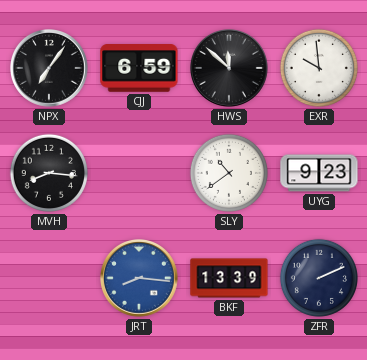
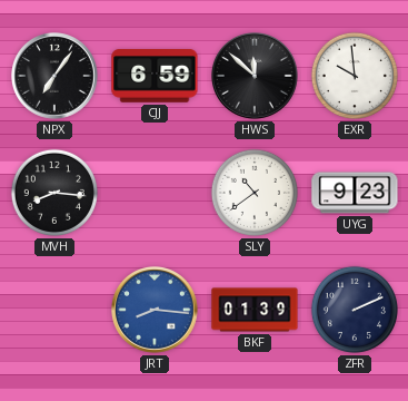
BKF: 13:39 -> 01:39 (255, 310)
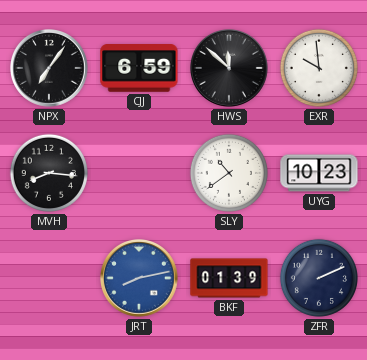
UYG: 9:23 -> 10:23 (319, 173)
JRT: 8:16 -> 8:13 (140, 279)
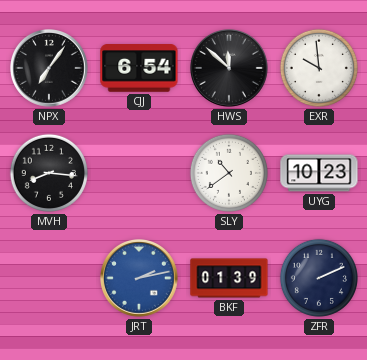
CJJ: 6:59 -> 6:54 (139, 69)
JRT: 8:13 -> 2:13 (140, 279)
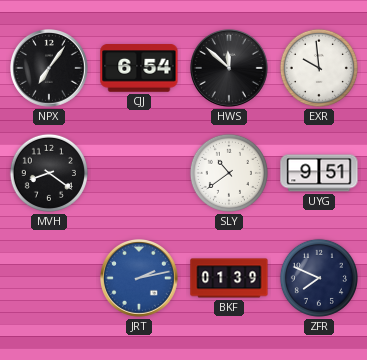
MVH: 8:16 -> 8:21 (49, 173)
UYG: 10:23 -> 9:51 (319, 173)
ZFR: 2:11 -> 7:49 (319, 278)
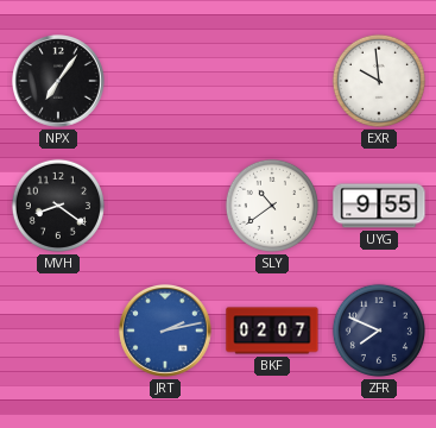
CJJ: 6:54 -> none (139, 69)
HWS: 11:52 -> none (230, 69)
UYG: 9:51 -> 9:55 (379, 206)
BKF: 01:39 -> 02:07 (272, 331)
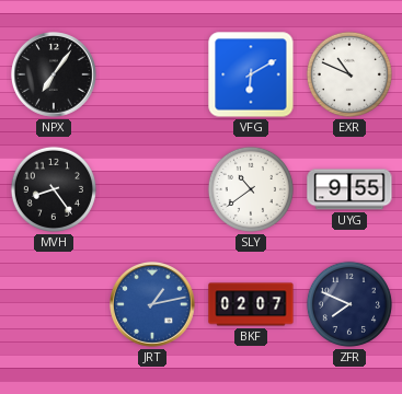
VFG: none -> 6:10 (251, 74)
EXR: 9:59 -> 10:49 (349, 74)
MVH: 8:21 -> 8:24 (54, 189)
JRT: 2:13 -> 1:13 (153, 305)
